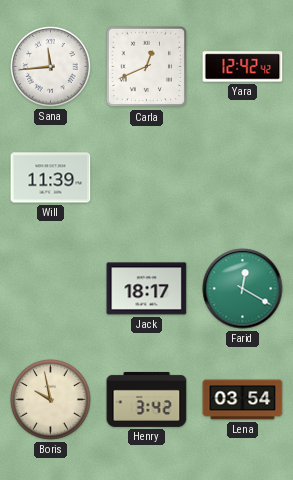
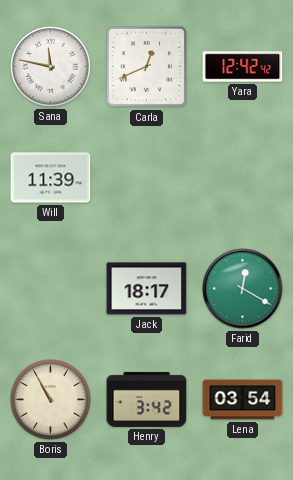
Sana: 11:44 -> 11:47 (51, 67)
Boris: 9:58 -> 10:55 (51, 400)
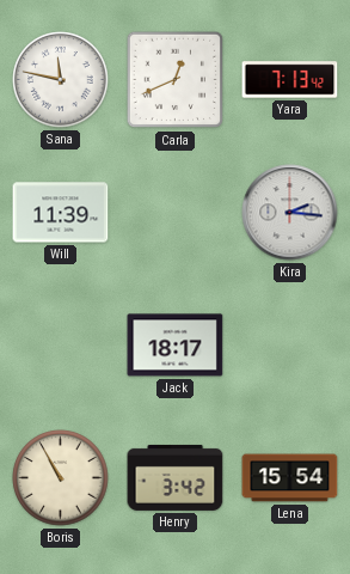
Yara: 12:42 -> 7:13 (290, 80)
Kira: none -> 2:16 (290, 213)
Farid: 12:20 -> none (243, 289)
Lena: 03:54 -> 15:54 (290, 478)
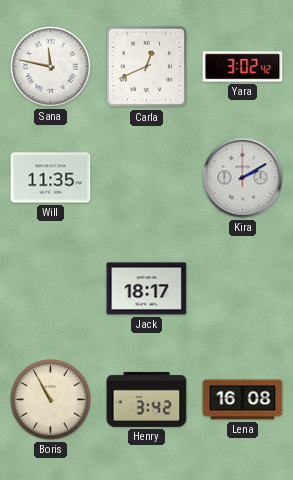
Yara: 7:13 -> 3:02 (243, 67)
Will: 11:39 -> 11:35 (51, 178)
Kira: 2:16 -> 2:10 (243, 178)
Lena: 15:54 -> 16:08 (243, 400)
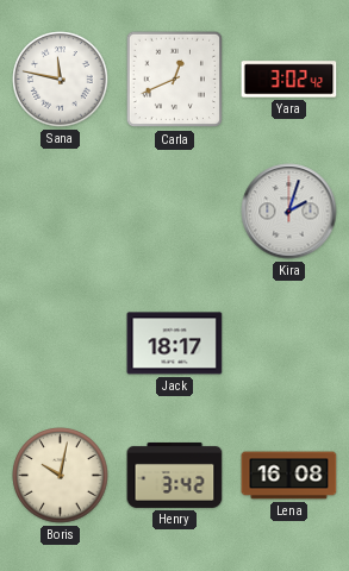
Will: 11:35 -> none (51, 178)
Kira: 2:10 -> 2:03 (289, 212)
Boris: 10:55 -> 10:02 (61, 476)
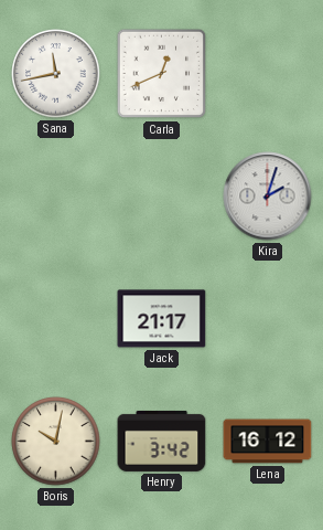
Sana: 11:47 -> 11:43 (56, 74)
Yara: 3:02 -> none (289, 80)
Jack: 18:17 -> 21:17 (162, 319)
Lena: 16:08 -> 16:12 (268, 442)
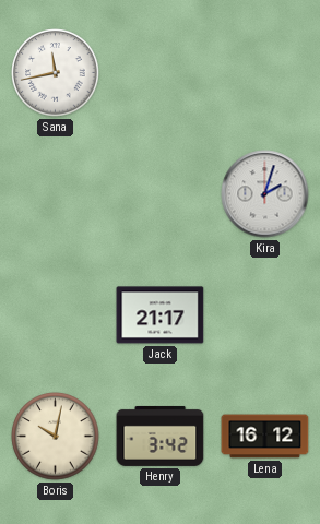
Carla: 12:41 -> none (162, 74)
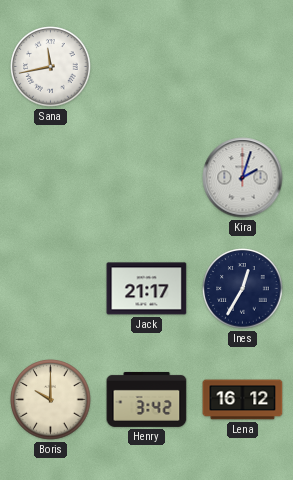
Ines: none -> 12:35 (243, 289)
Boris: 10:02 -> 10:00 (51, 400)
